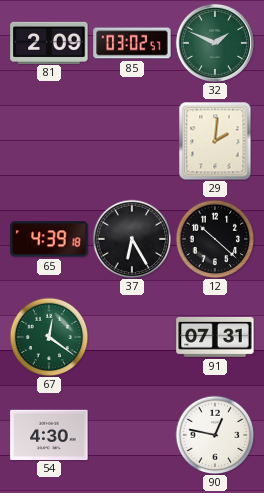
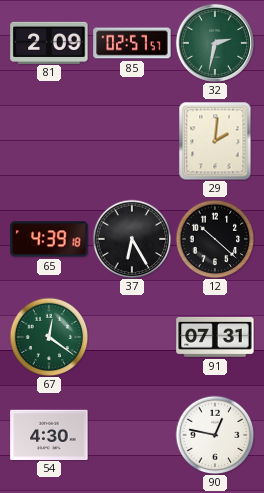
85: 03:02 -> 02:57 (132, 43)
32: 1:49 -> 2:32 (215, 43)
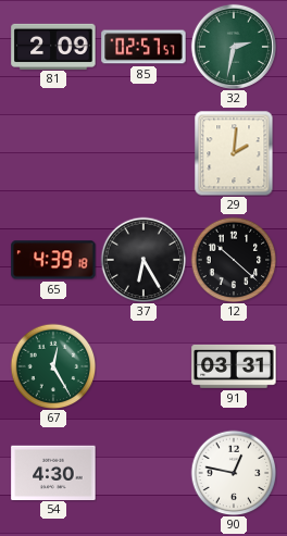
67: 12:21 -> 12:25 (53, 366)
91: 07:31 -> 03:31 (234, 366)
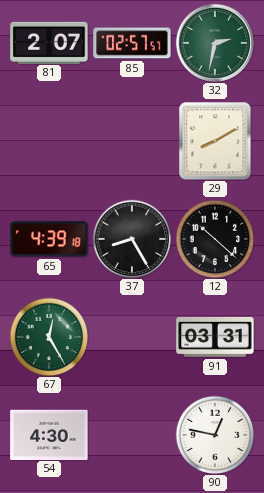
81: 2:09 -> 2:07 (49, 42)
29: 2:01 -> 8:10 (215, 141)
37: 6:25 -> 8:25 (132, 239)
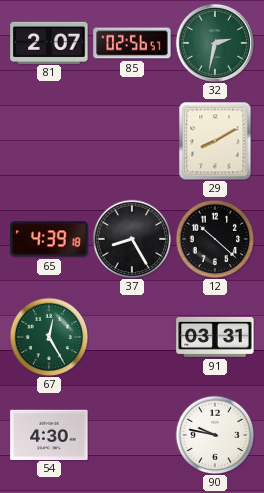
85: 02:57 -> 02:56 (132, 43)
90: 12:47 -> 9:47 (215, 435)
